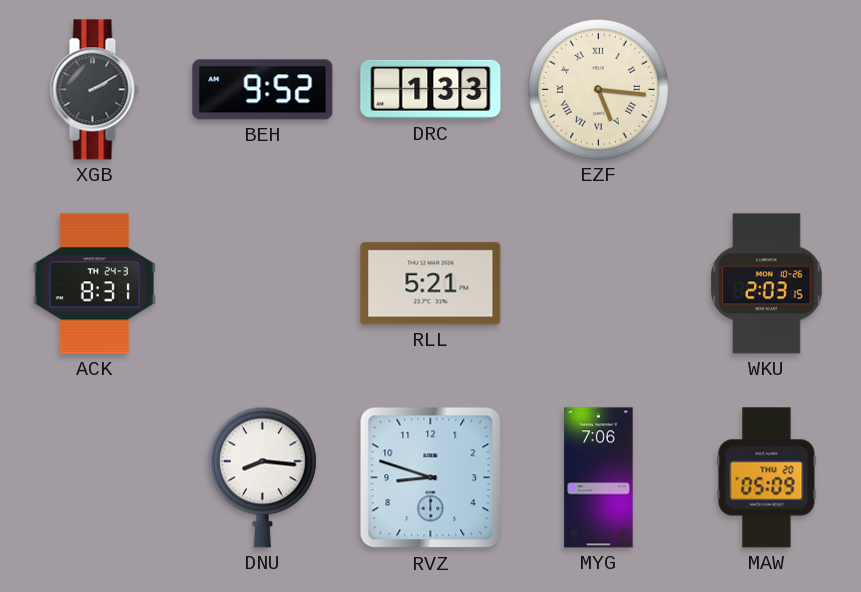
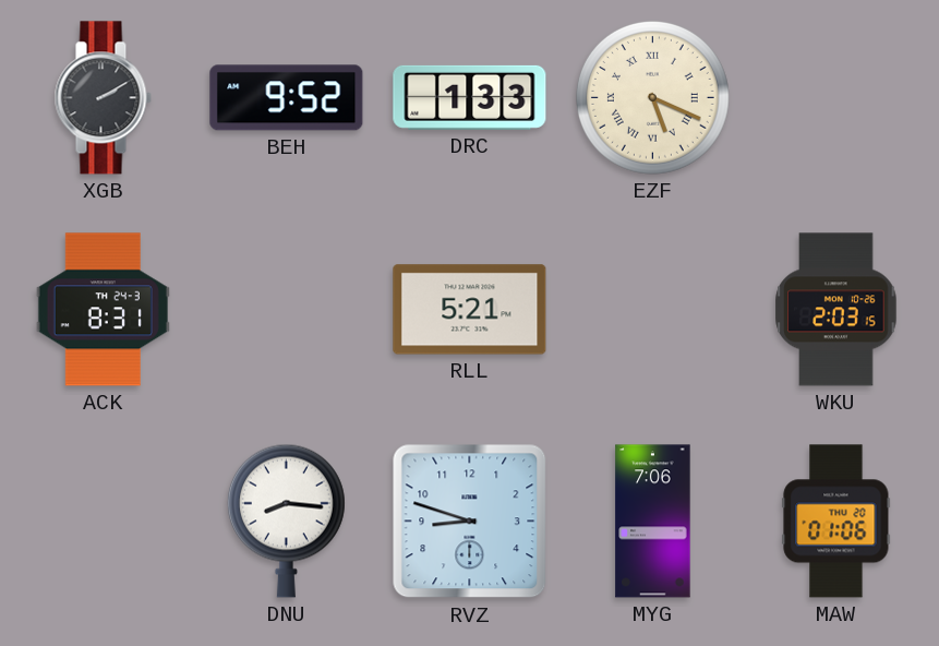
EZF: 5:16 -> 5:19 (652, 97)
MAW: 05:09 -> 01:06 (836, 522)
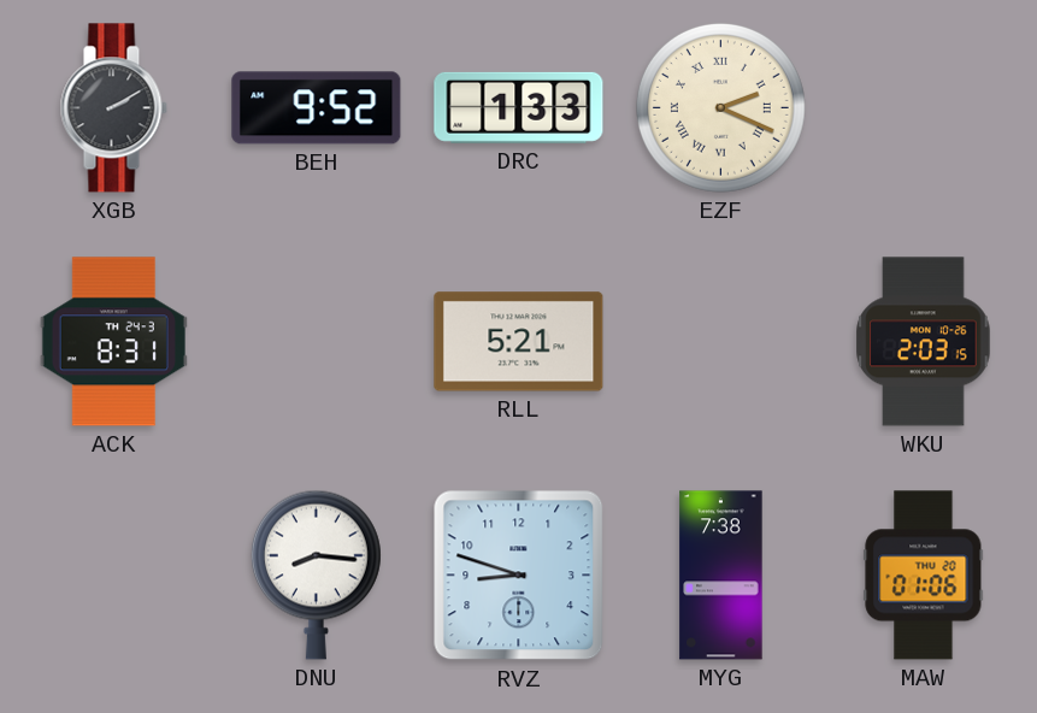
EZF: 5:19 -> 2:19 (720, 107)
MYG: 7:06 -> 7:38 (721, 576)
